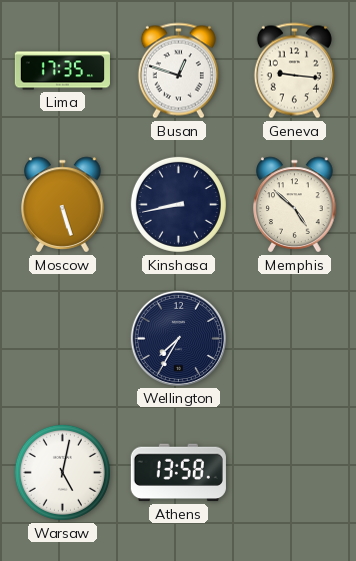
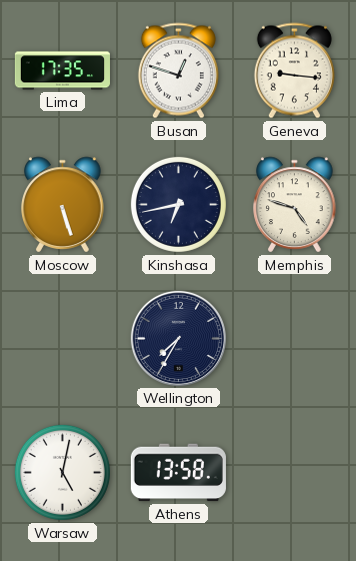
Kinshasa: 8:43 -> 6:43 (178, 204)
Memphis: 4:52 -> 4:48 (295, 205)
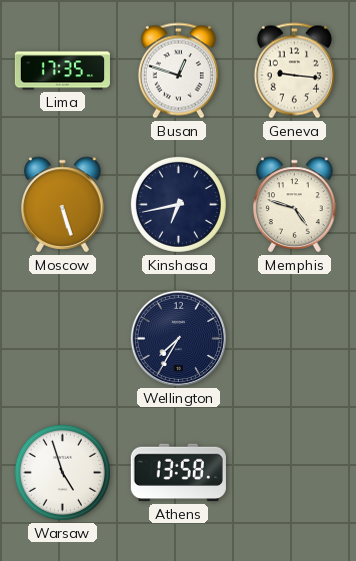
Warsaw: 5:02 -> 4:57 (62, 472)
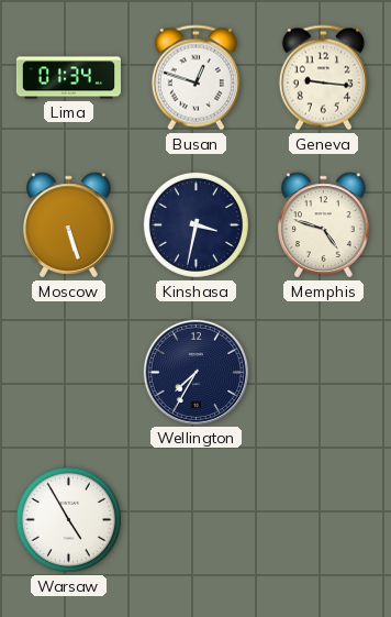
Lima: 17:35 -> 01:34 (68, 78)
Kinshasa: 6:43 -> 3:32 (195, 224)
Warsaw: 4:57 -> 4:55 (68, 519)
Athens: 13:58 -> none (178, 473)
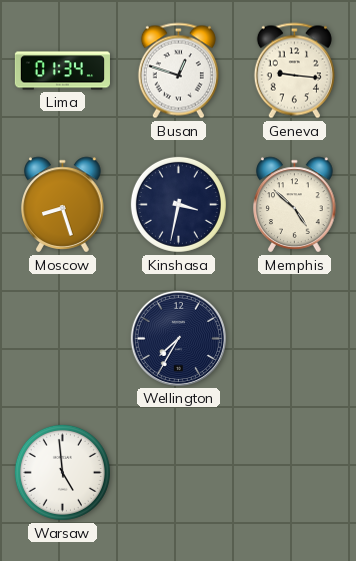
Moscow: 5:27 -> 8:27 (63, 205)
Memphis: 4:48 -> 4:52 (295, 205)
Warsaw: 4:55 -> 4:59 (62, 472)
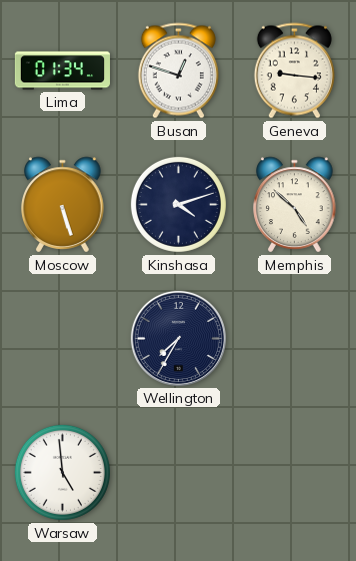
Moscow: 8:27 -> 5:27 (63, 205)
Kinshasa: 3:32 -> 4:12 (178, 204)
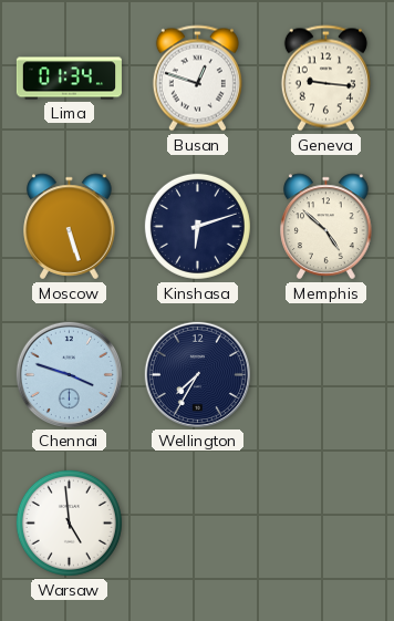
Kinshasa: 4:12 -> 6:12 (197, 226)
Chennai: none -> 3:48 (69, 374)
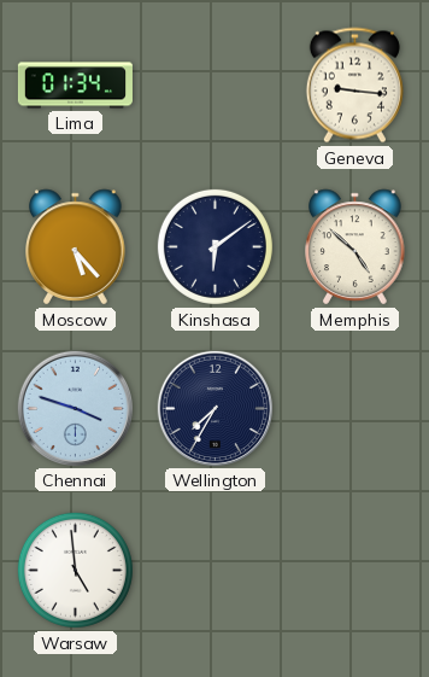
Busan: 12:48 -> none (197, 79)
Moscow: 5:27 -> 5:23 (76, 247)
Kinshasa: 6:12 -> 6:09 (214, 246)
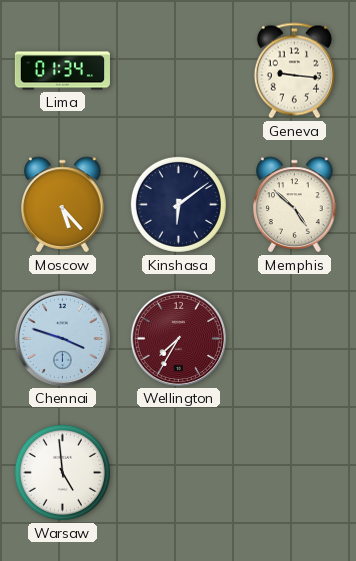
Wellington dial: navy -> burgundy (178, 338)
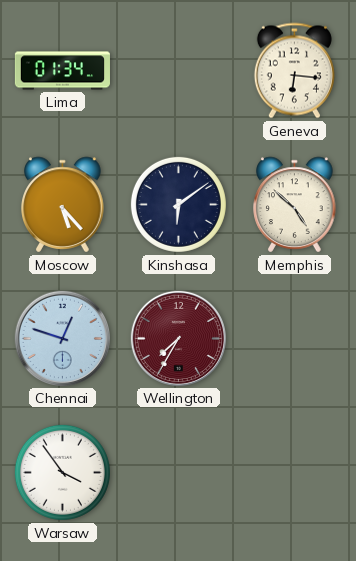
Geneva: 9:16 -> 6:16 (294, 71)
Chennai: 3:48 -> 12:48 (62, 338)
Warsaw: 4:59 -> 3:54 (62, 472)
